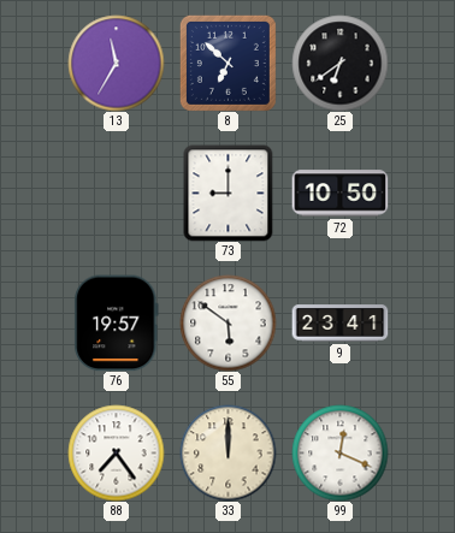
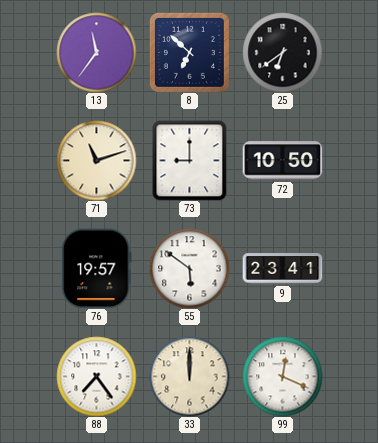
13: 11:35 -> 11:36 (96, 52)
71: none -> 11:12 (96, 160)
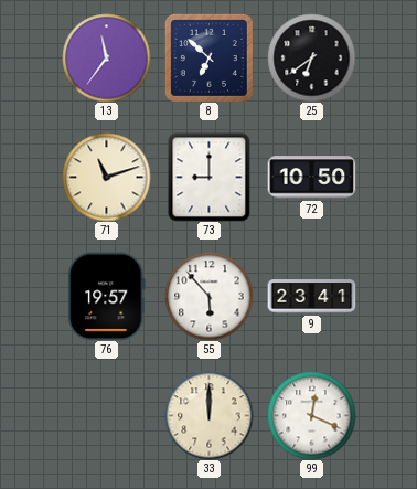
55: 5:51 -> 5:53 (209, 296)
88: 7:24 -> none (96, 376)
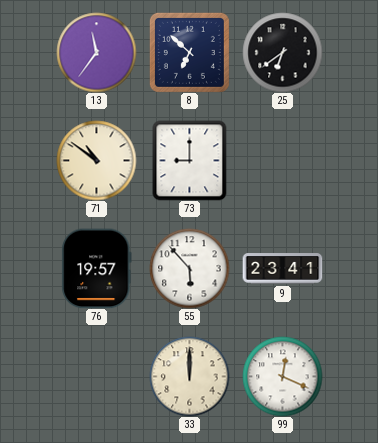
71: 11:12 -> 10:51 (96, 160)
72: 10:50 -> none (311, 178)
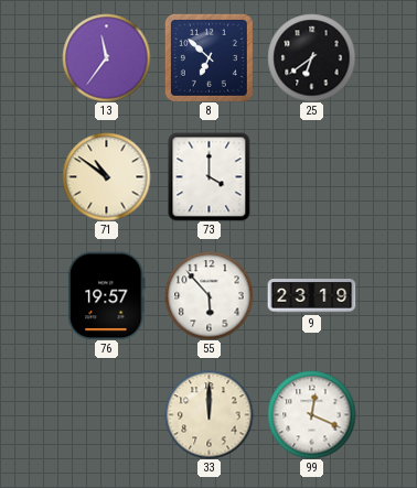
73: 9:00 -> 4:00 (210, 176)
9: 23:41 -> 23:19 (311, 296)
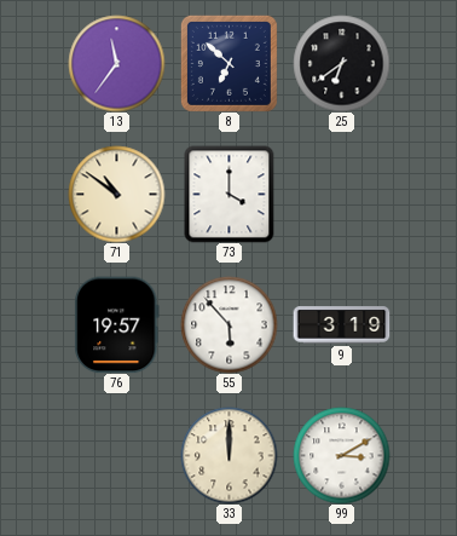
9: 23:19 -> 3:19 (341, 325)
99: 12:19 -> 3:10 (341, 455)
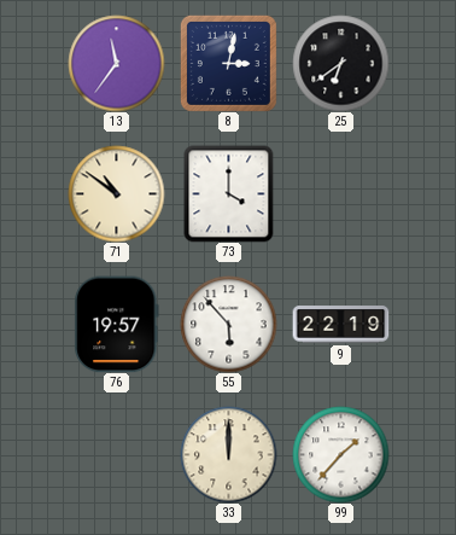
8: 6:52 -> 3:02 (228, 63)
9: 3:19 -> 22:19 (340, 325)
99: 3:10 -> 1:37 (340, 454)
